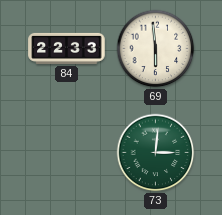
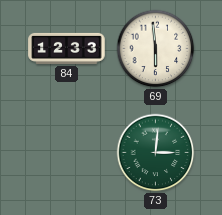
84: 22:33 -> 12:33 (67, 48)
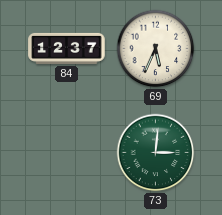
84: 12:33 -> 12:37 (67, 48)
69: 5:59 -> 5:34 (156, 49)
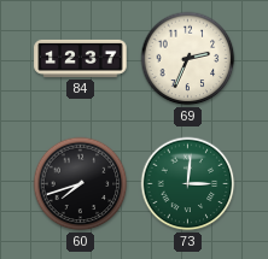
69: 5:34 -> 2:34 (188, 59)
60: none -> 7:42 (81, 184)
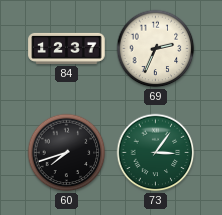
73: 3:01 -> 3:06 (156, 153)
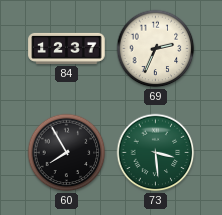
60: 7:42 -> 7:55 (67, 153)
73: 3:06 -> 3:29 (156, 153)
